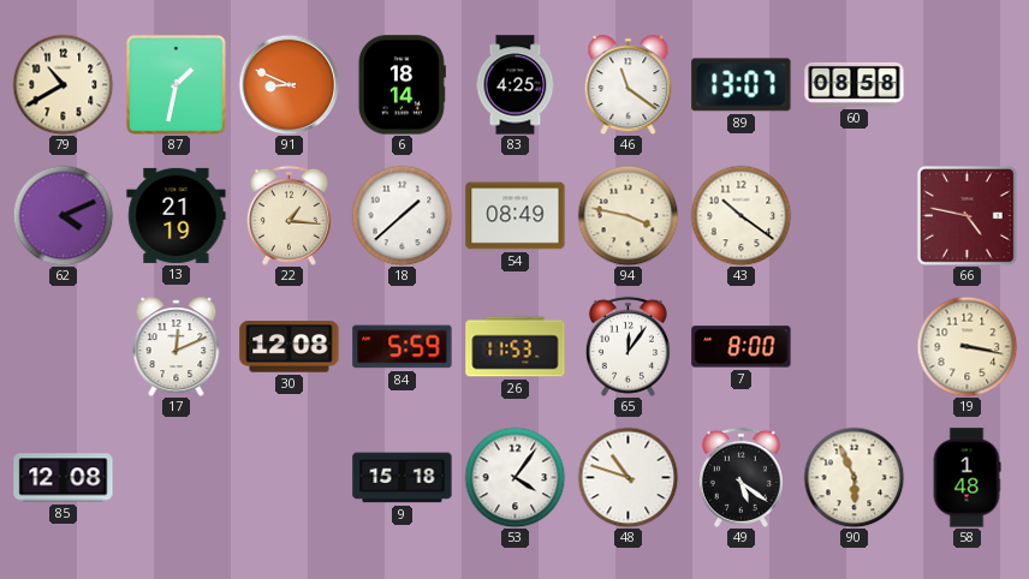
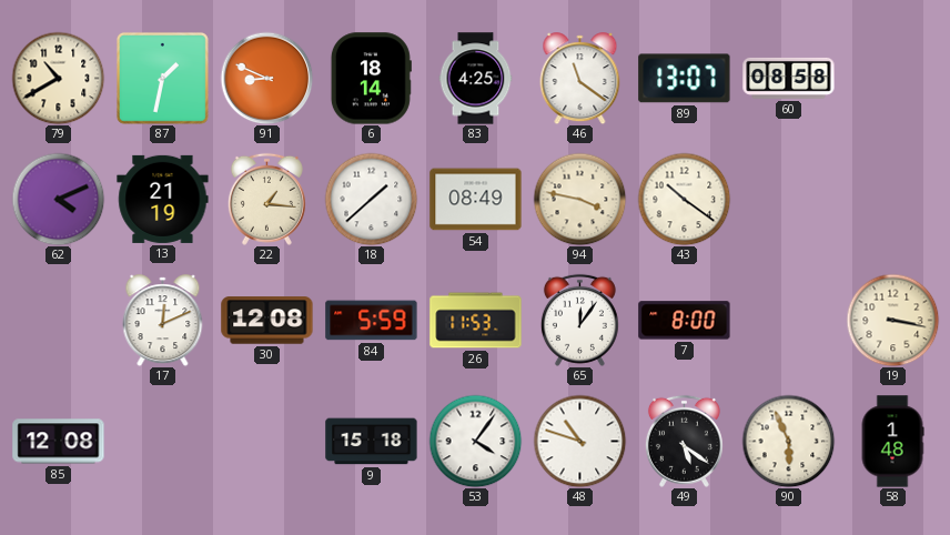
66: 4:47 -> none (966, 215)
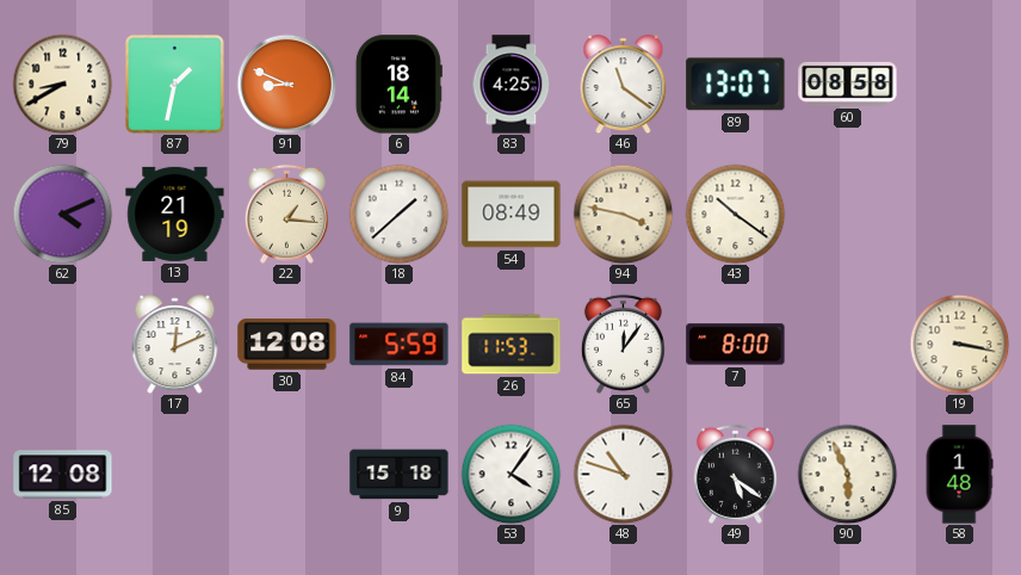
79: 10:40 -> 8:40 (62, 84)
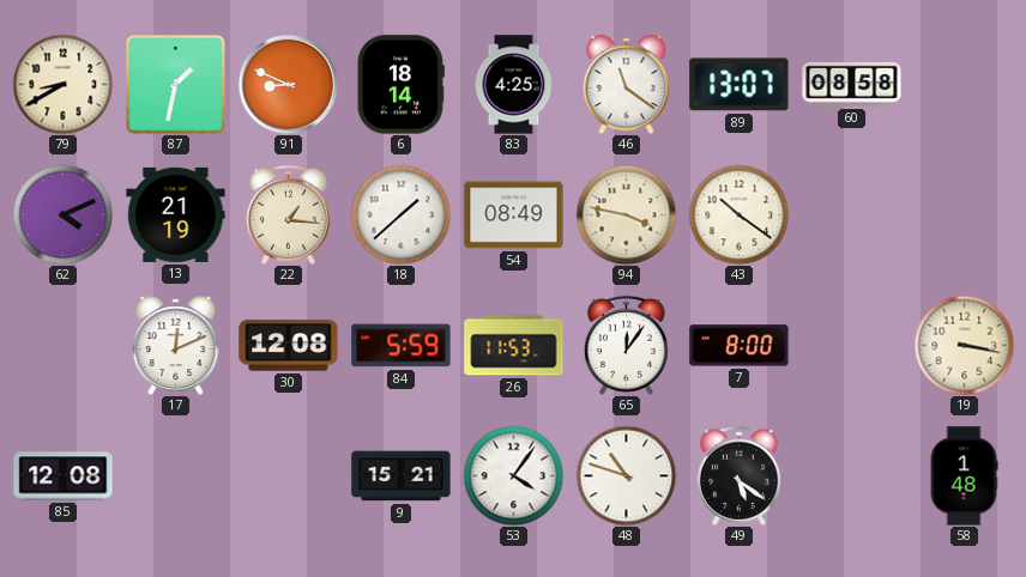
9: 15:18 -> 15:21 (402, 476)
90: 5:56 -> none (847, 474)
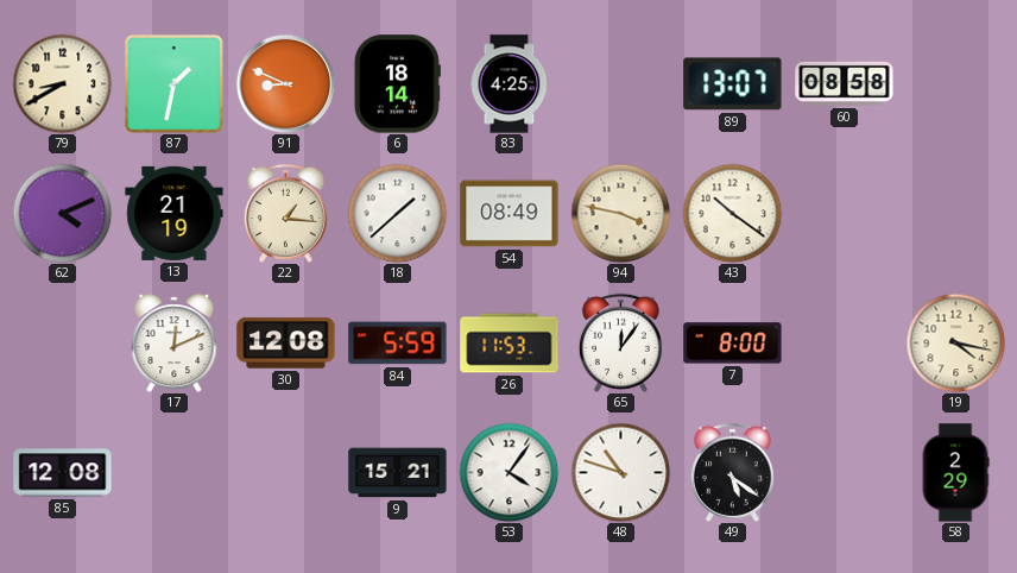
46: 11:21 -> none (627, 85)
19: 3:17 -> 4:17 (955, 342)
58: 1:48 -> 2:29 (955, 473)
